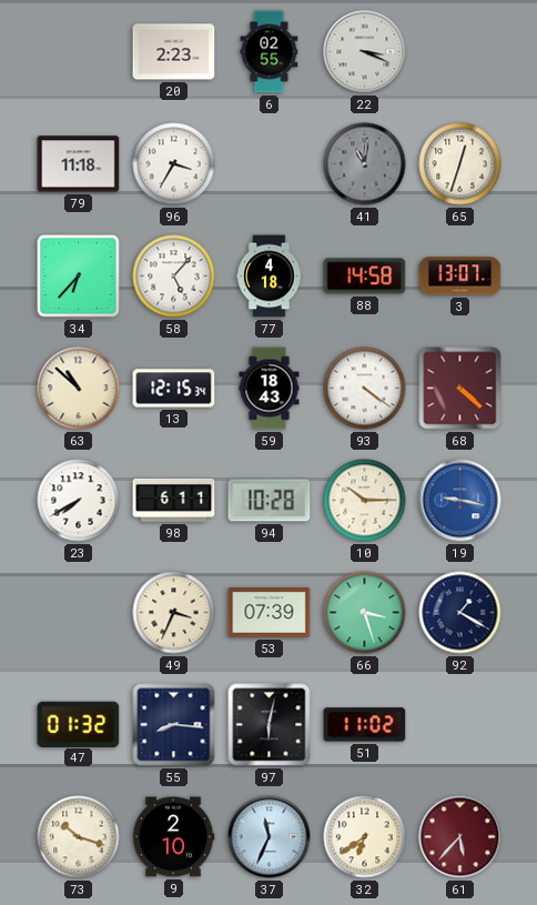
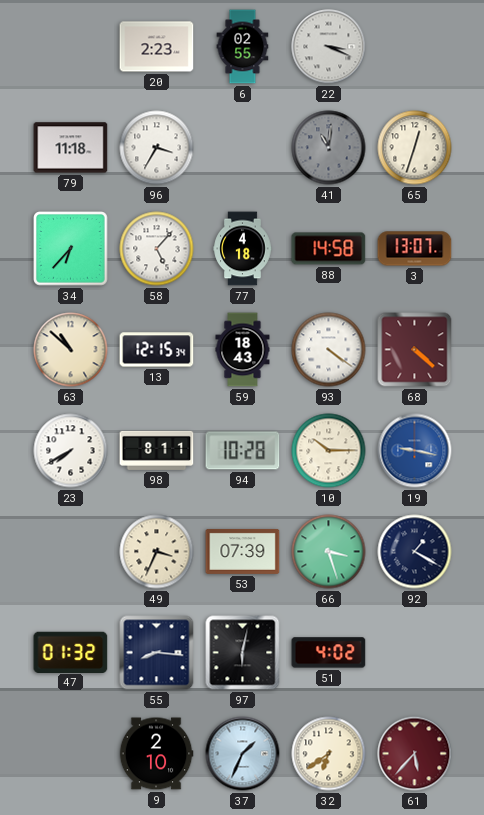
98: 6:11 -> 8:11 (157, 450)
51: 11:02 -> 4:02 (329, 653)
73: 10:18 -> none (79, 837)
37: 11:34 -> 1:34 (243, 754)
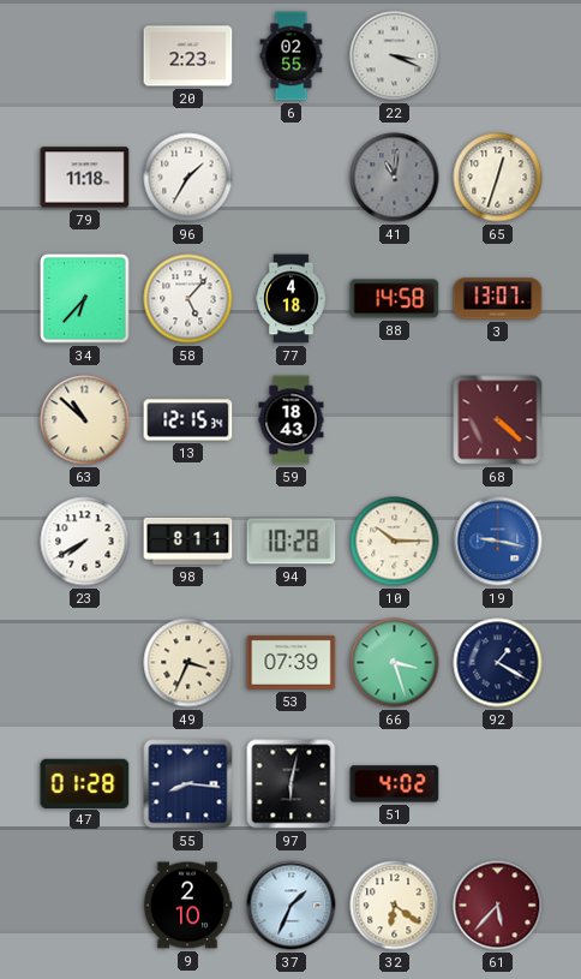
96: 3:35 -> 1:35 (188, 178)
93: 4:21 -> none (329, 350)
47: 01:32 -> 01:28 (85, 783)
32: 6:39 -> 6:21 (395, 906)
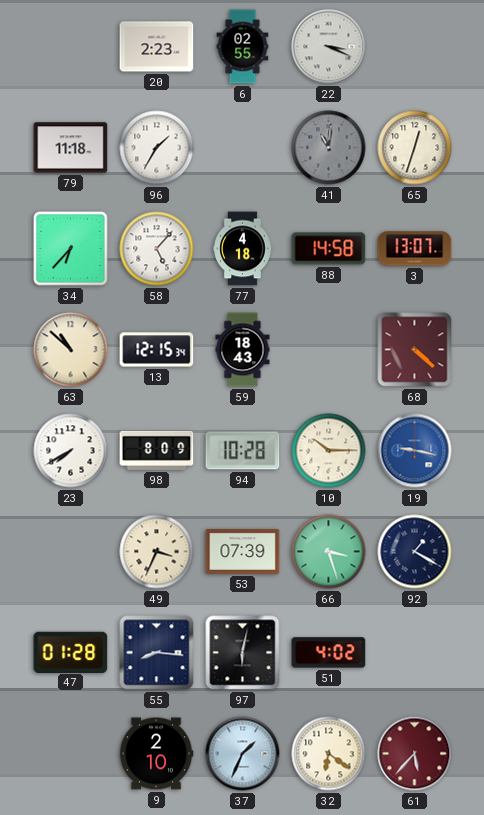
98: 8:11 -> 8:09 (157, 450)
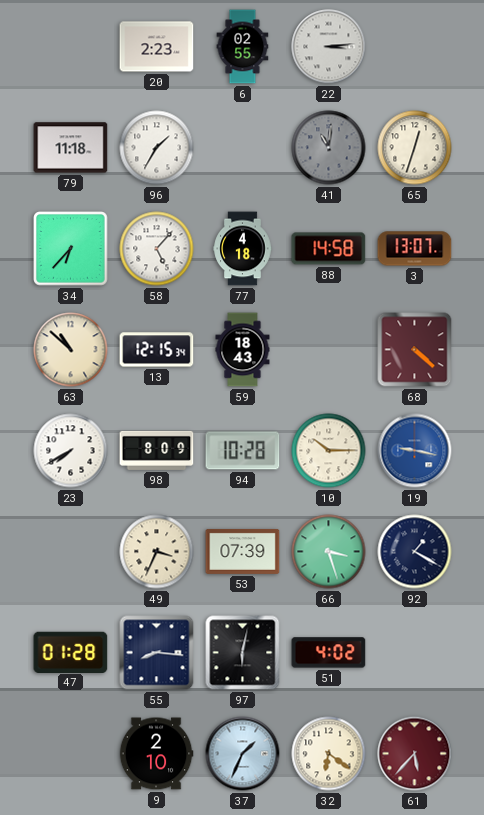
22: 3:19 -> 3:14 (329, 47)
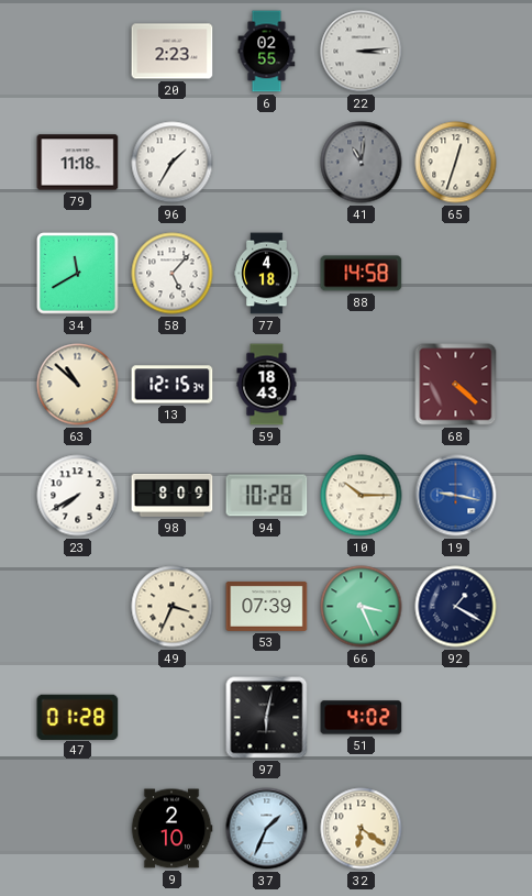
34: 6:37 -> 11:40 (78, 274)
3: 13:07 -> none (415, 249)
66: 3:27 -> 3:26 (362, 607)
55: 8:16 -> none (157, 653)
61: 5:37 -> none (415, 754)
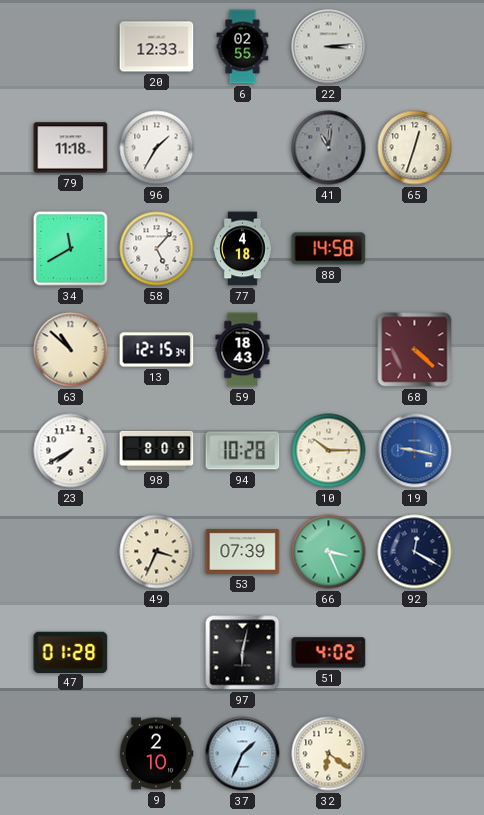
20: 2:23 -> 12:33 (157, 47)
92: 1:20 -> 12:20 (415, 552)
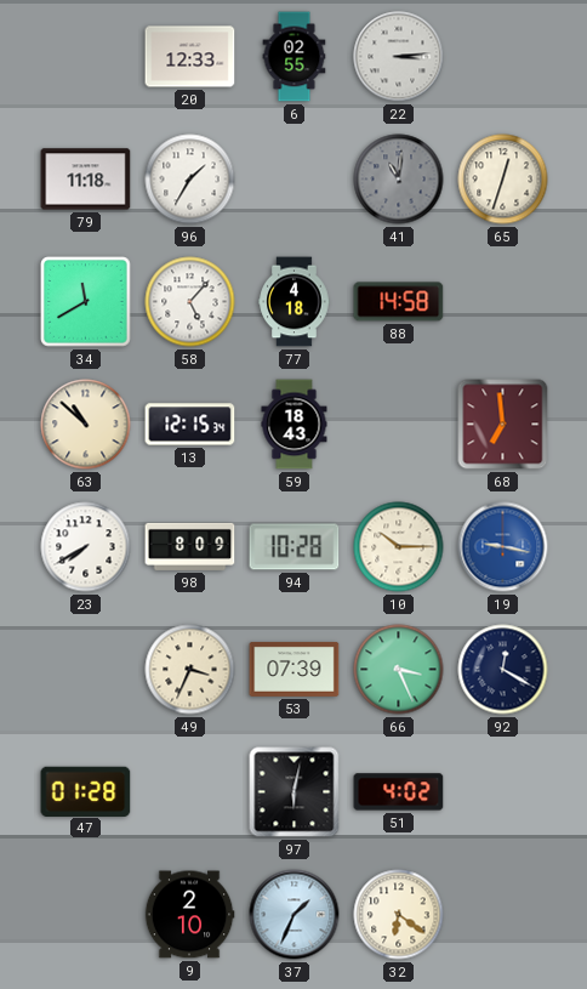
68: 4:22 -> 6:59 (503, 425)
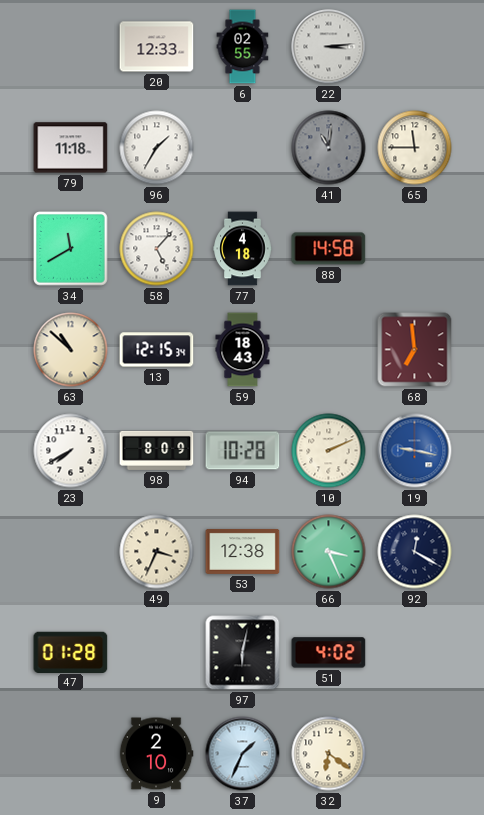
65: 12:33 -> 11:45 (415, 148)
10: 10:15 -> 2:11 (329, 451)
53: 07:39 -> 12:38 (243, 551)
